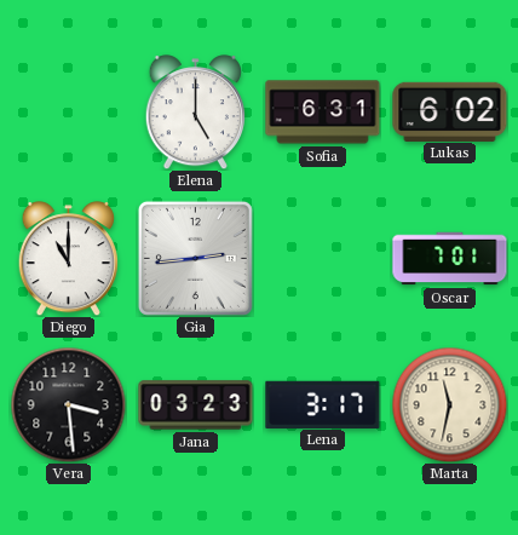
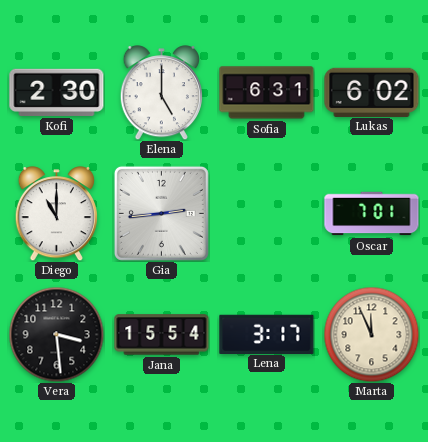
Kofi: none -> 2:30 (57, 92)
Jana: 03:23 -> 15:54 (162, 335)
Marta: 11:32 -> 11:56 (371, 334)
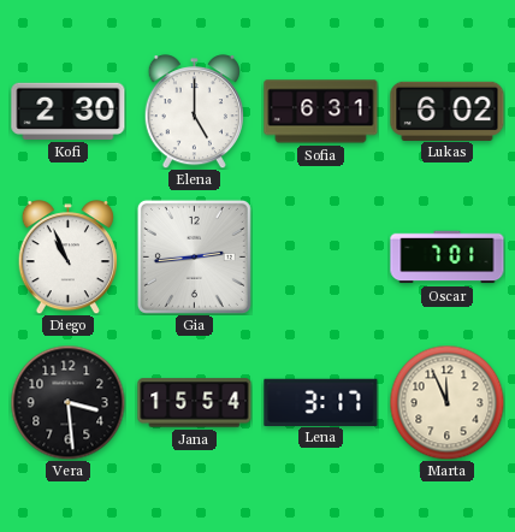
Diego: 11:00 -> 10:56 (67, 258)
